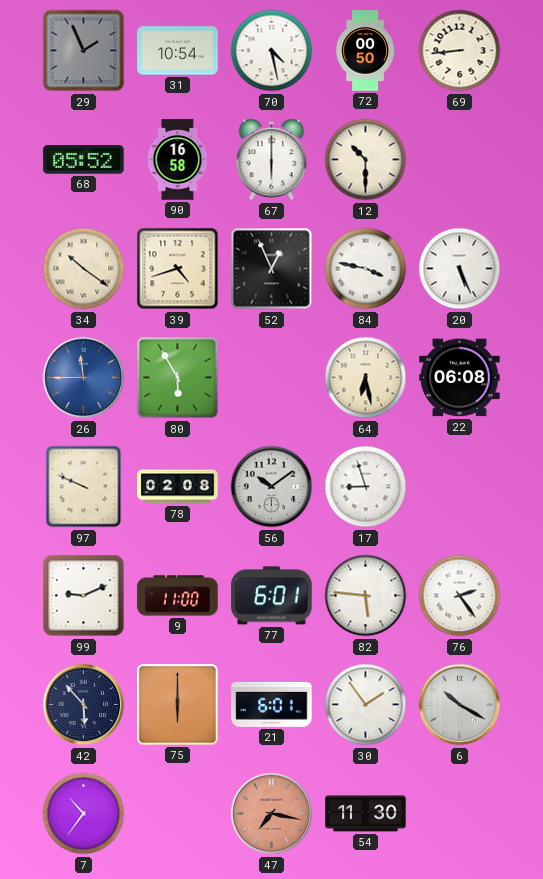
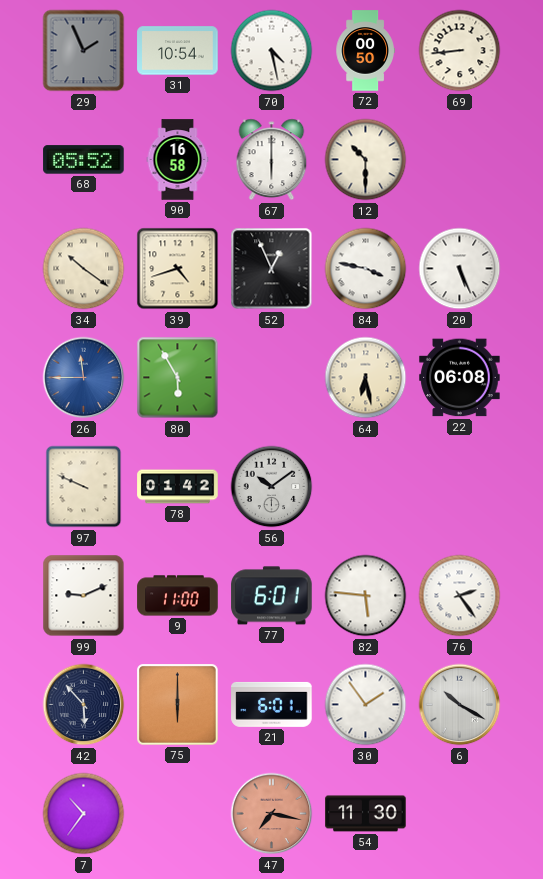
78: 02:08 -> 01:42 (178, 487)
17: 8:57 -> none (366, 487)
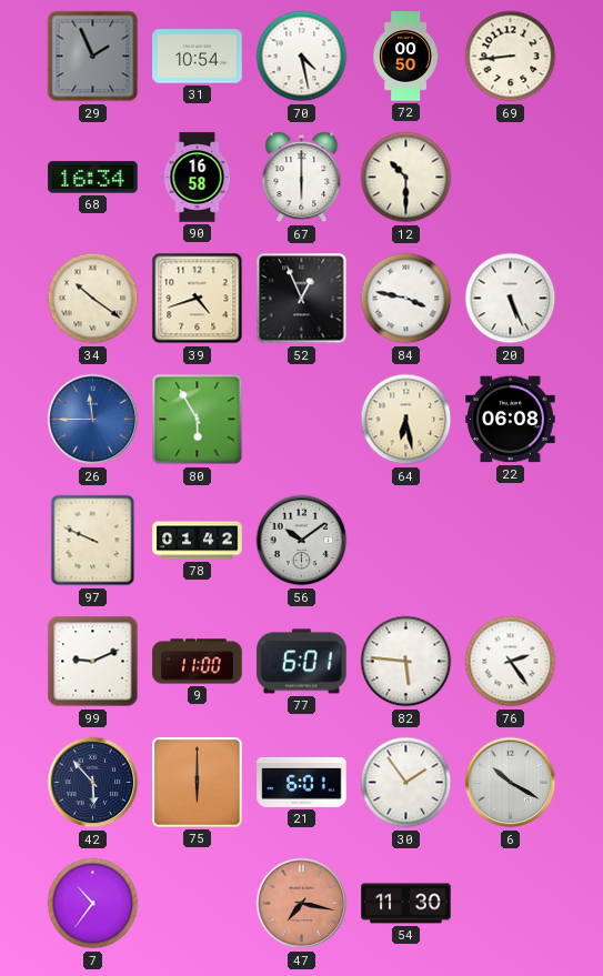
68: 05:52 -> 16:34 (93, 178)
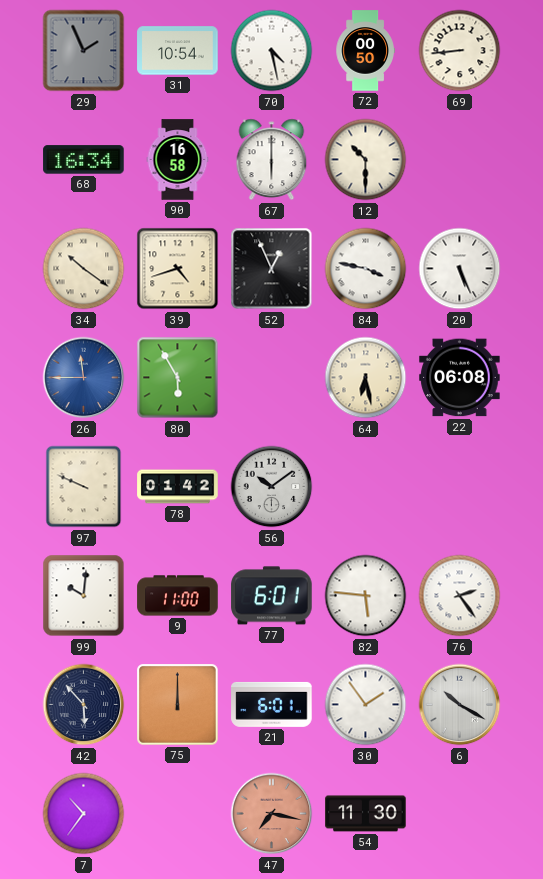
99: 9:11 -> 10:01 (84, 596)
75: 6:00 -> 12:00 (178, 705)
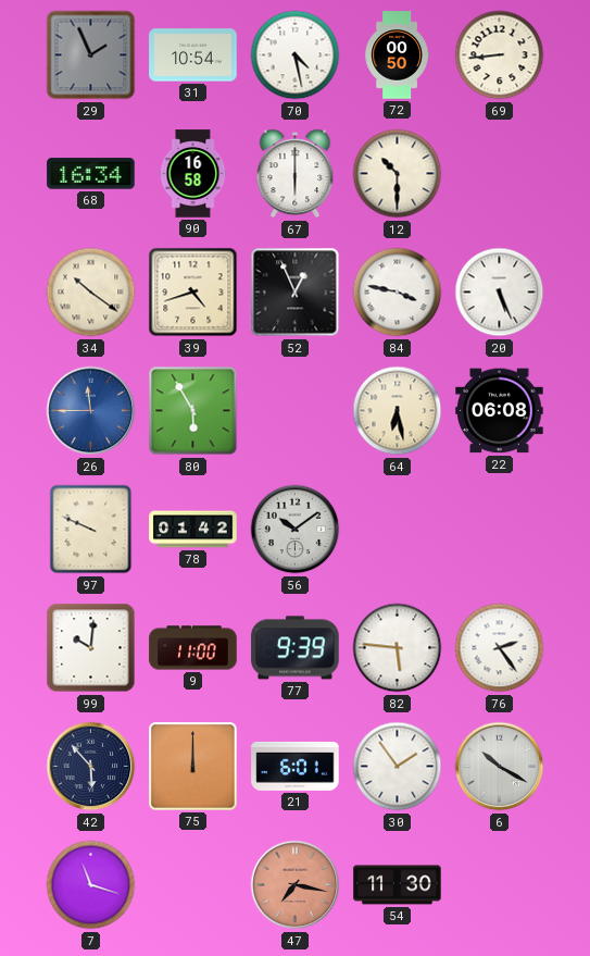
77: 6:01 -> 9:39 (296, 648)
7: 10:36 -> 11:18 (91, 885)
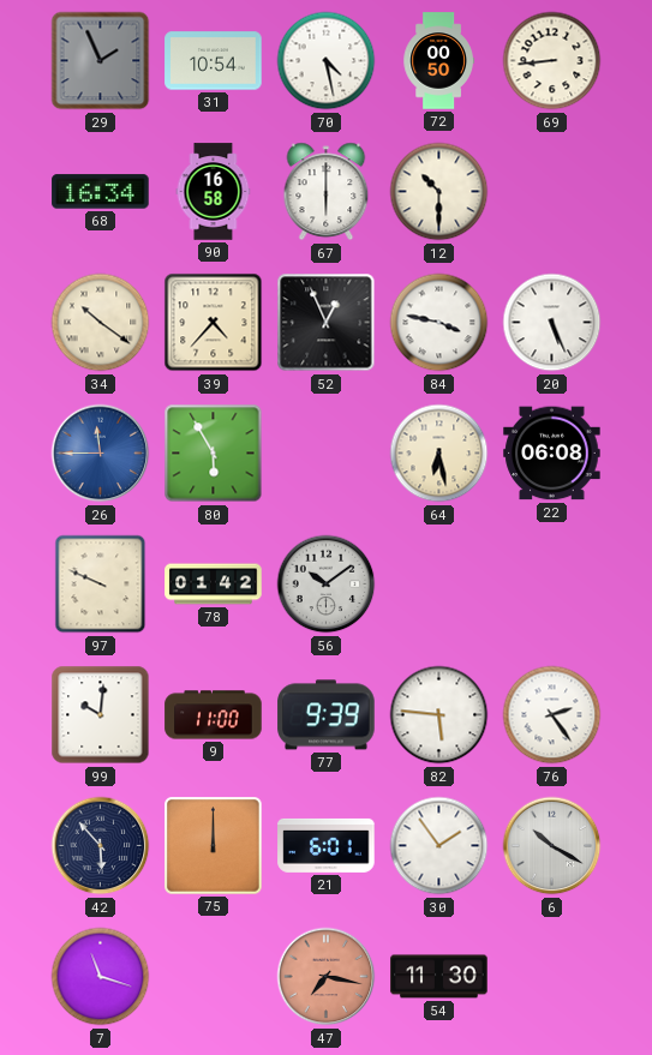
39: 4:42 -> 4:37 (214, 323)
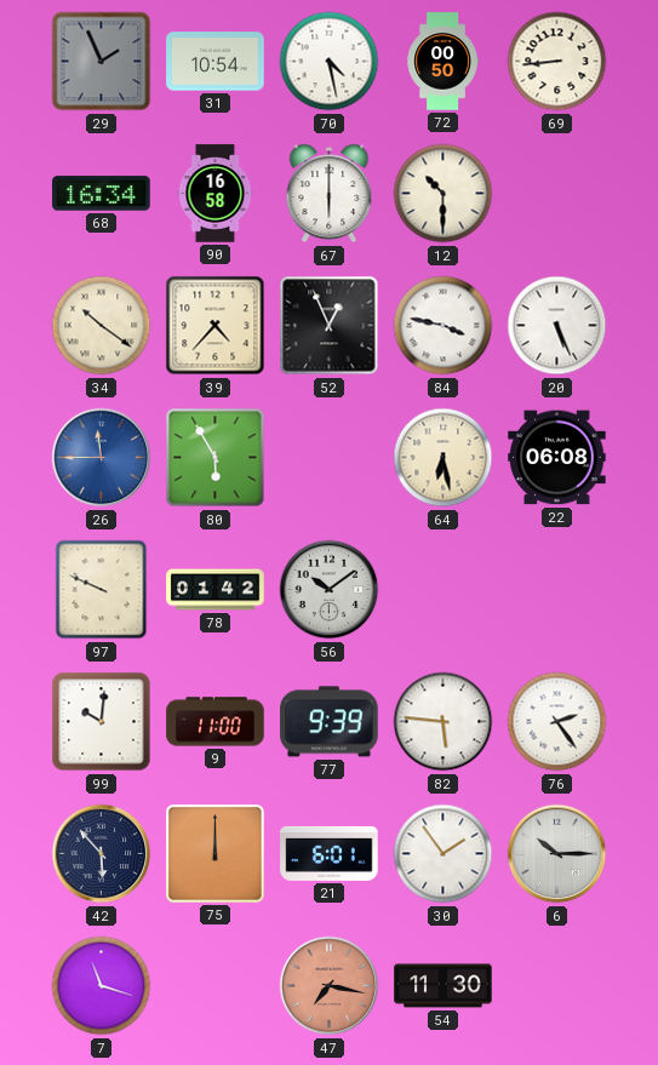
6: 10:20 -> 10:15 (557, 854)
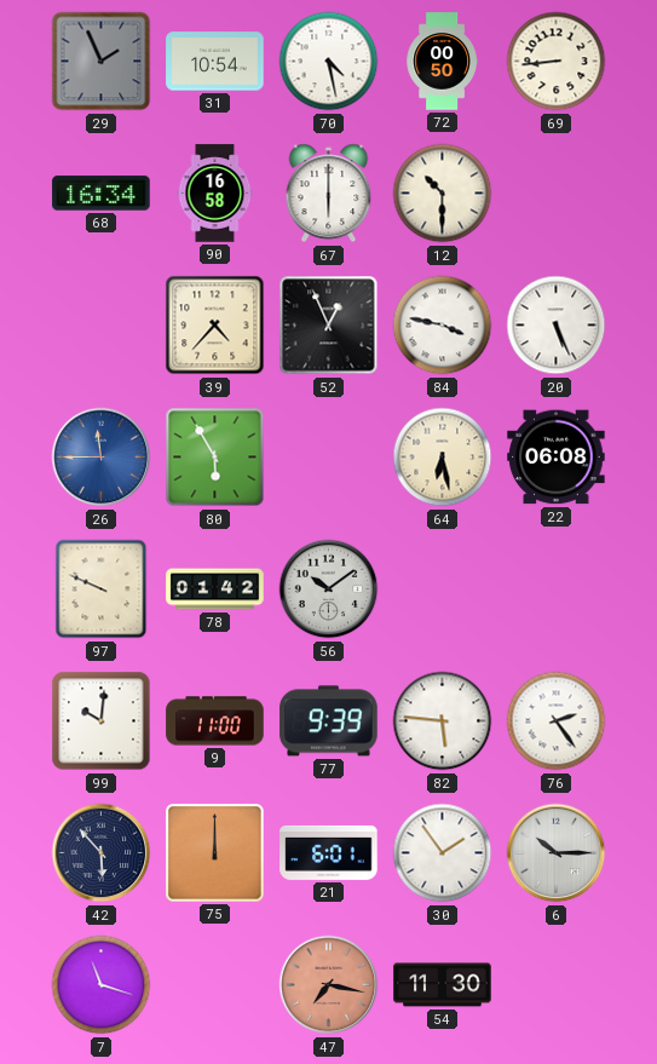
34: 10:21 -> none (102, 326)
